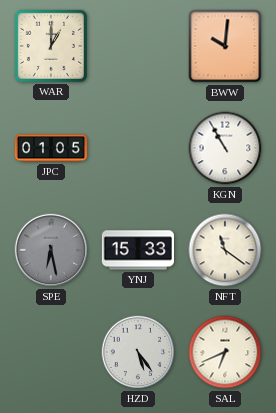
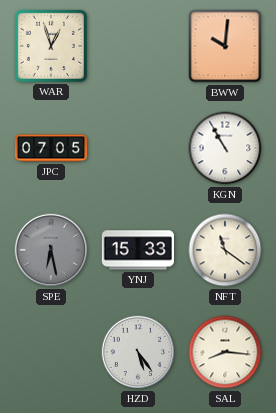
WAR: 1:00 -> 12:57 (51, 46)
JPC: 01:05 -> 07:05 (50, 148)
SAL: 6:41 -> 8:16 (225, 352)
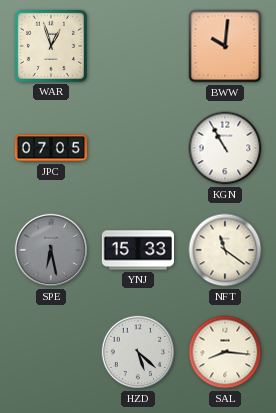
HZD: 5:24 -> 5:22 (138, 352)
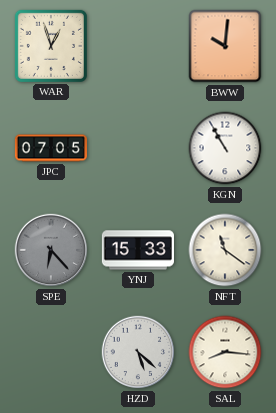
SPE: 6:28 -> 6:23 (51, 250)
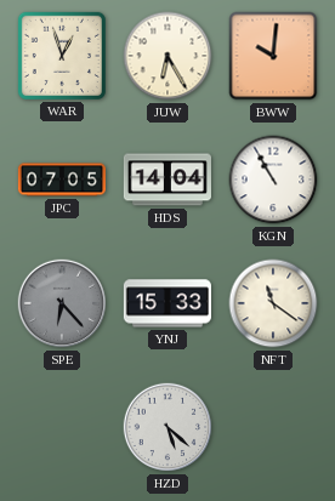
JUW: none -> 6:25 (167, 56)
HDS: none -> 14:04 (167, 180)
SAL: 8:16 -> none (225, 352)
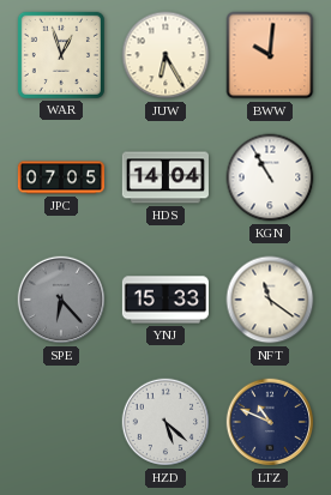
LTZ: none -> 10:49 (270, 422)
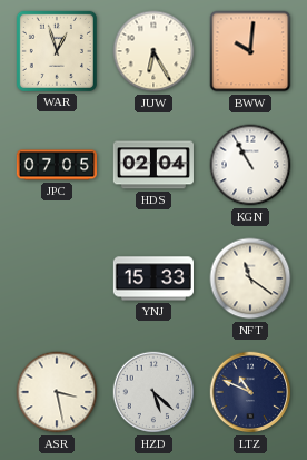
HDS: 14:04 -> 02:04 (153, 165)
SPE: 6:23 -> none (61, 300)
ASR: none -> 3:28 (57, 392)
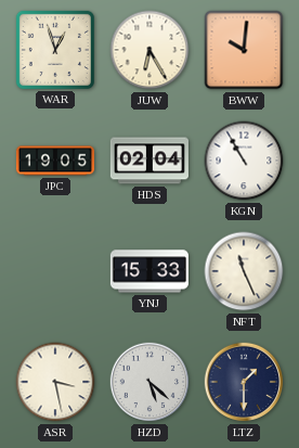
JPC: 07:05 -> 19:05 (54, 161)
NFT: 11:21 -> 11:26 (244, 271)
LTZ: 10:49 -> 1:30 (244, 382)
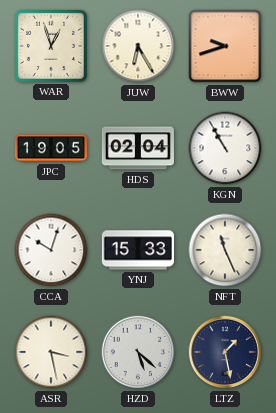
BWW: 10:01 -> 9:42 (225, 46)
CCA: none -> 10:03 (51, 250)
LTZ: 1:30 -> 1:28 (225, 352)
